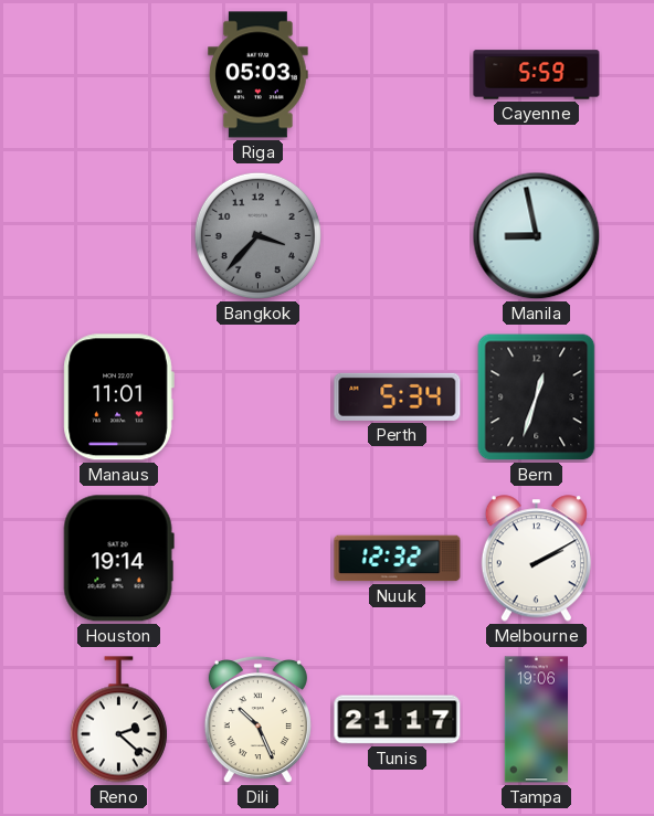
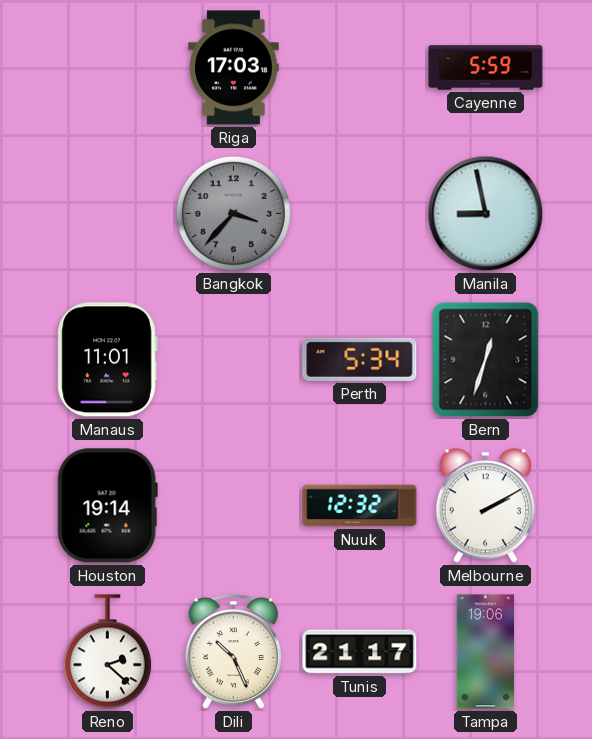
Riga: 05:03 -> 17:03 (234, 68)
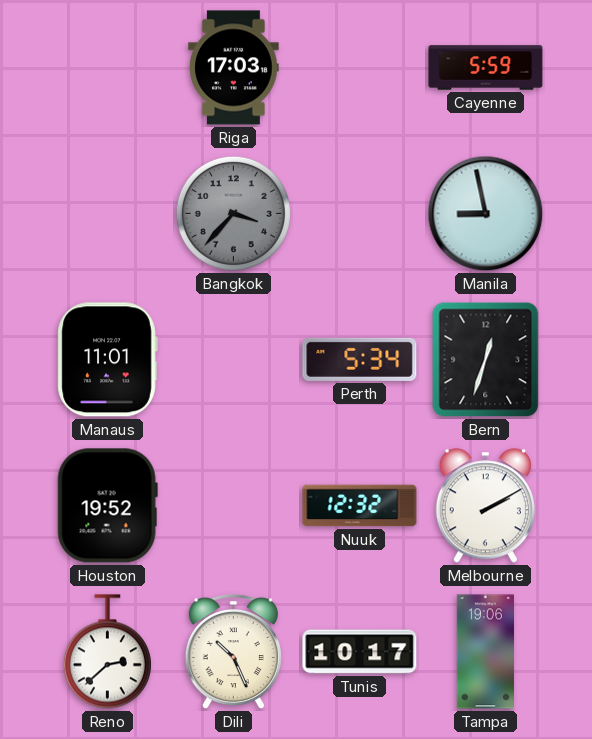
Houston: 19:14 -> 19:52 (107, 506)
Reno: 2:22 -> 2:38 (107, 652)
Tunis: 21:17 -> 10:17 (360, 652)
